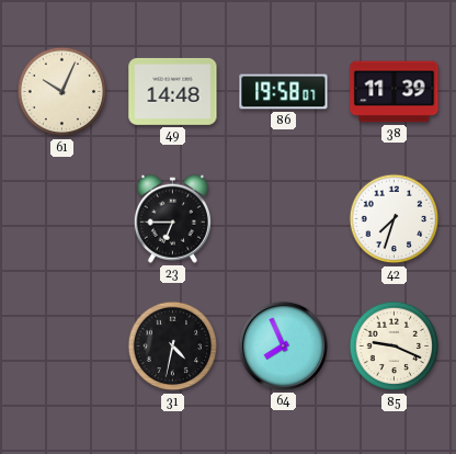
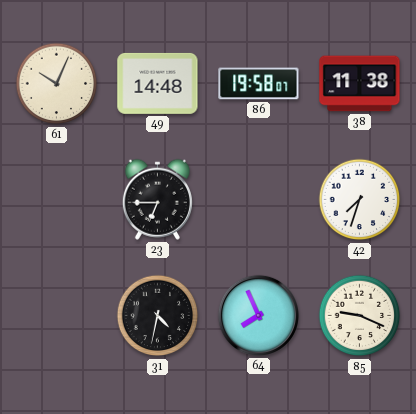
38: 11:39 -> 11:38 (360, 84)
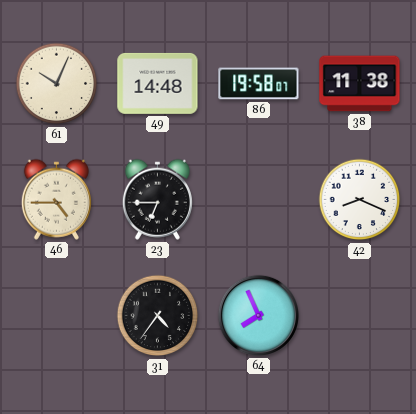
46: none -> 4:45 (56, 199)
42: 7:33 -> 8:19 (360, 200)
31: 4:32 -> 4:36 (158, 316)
85: 9:19 -> none (360, 316)
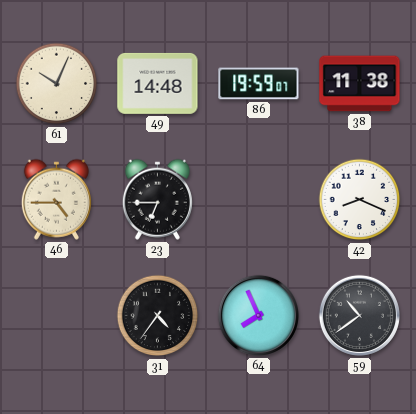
86: 19:58 -> 19:59 (259, 84)
59: none -> 10:39 (359, 315)
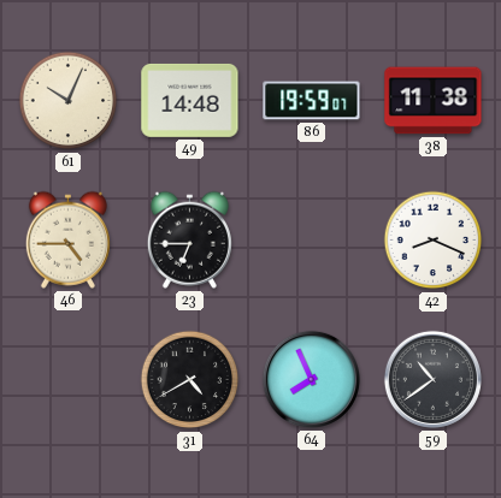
31: 4:36 -> 4:40 (190, 380)
